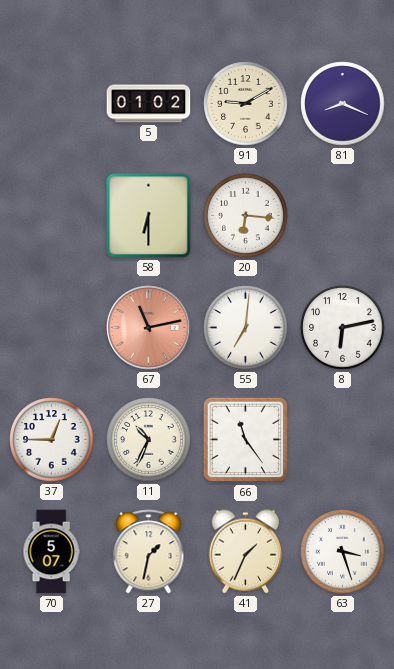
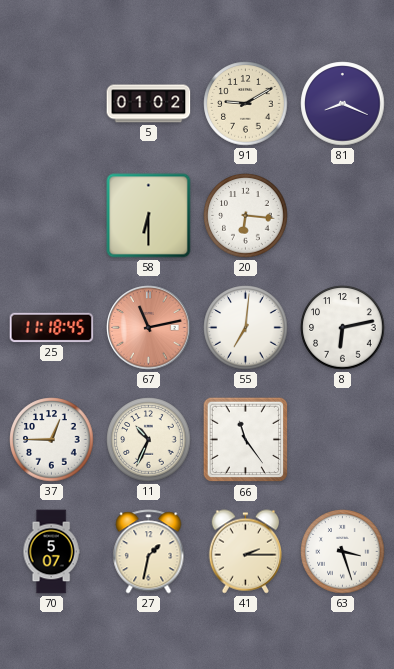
25: none -> 11:18 (52, 328)
41: 1:34 -> 2:15 (245, 552)
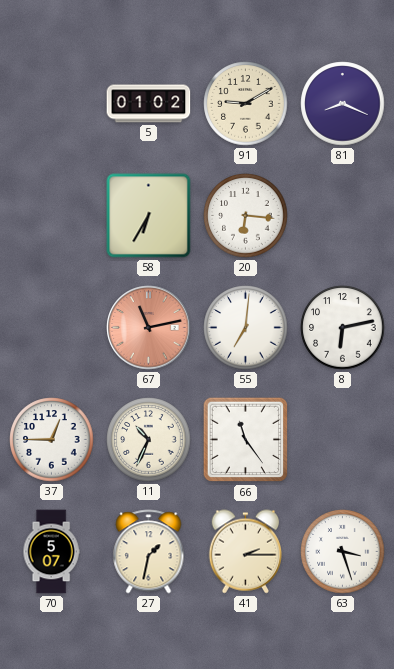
58: 6:30 -> 6:35 (149, 216)
25: 11:18 -> none (52, 328)
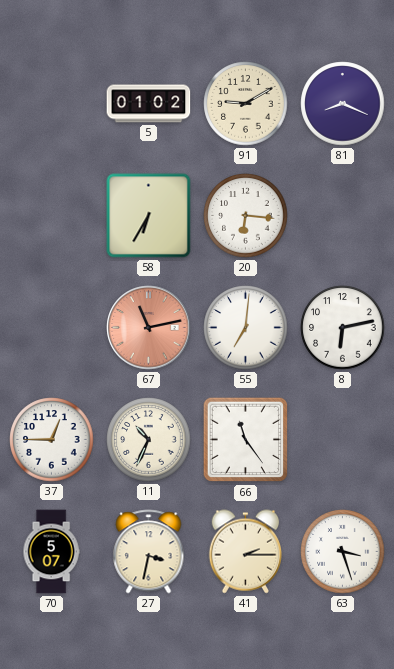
27: 1:32 -> 3:32 (149, 552)
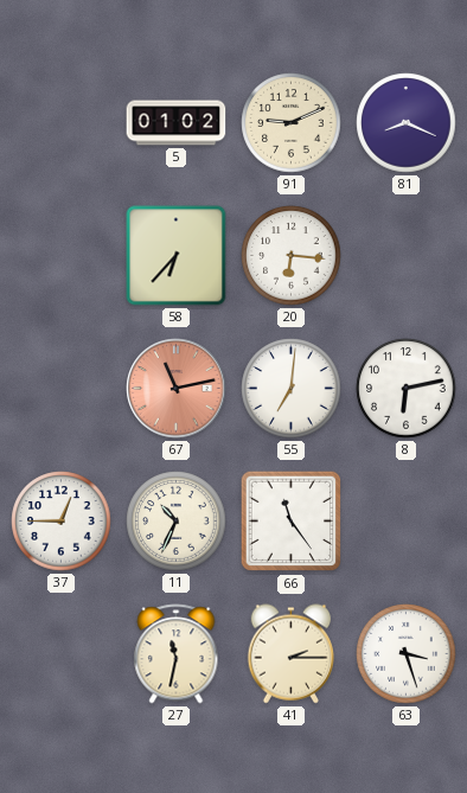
91: 9:10 -> 9:11 (292, 123)
58: 6:35 -> 6:37 (177, 256)
70: 5:07 -> none (51, 552)
27: 3:32 -> 11:32 (177, 654)
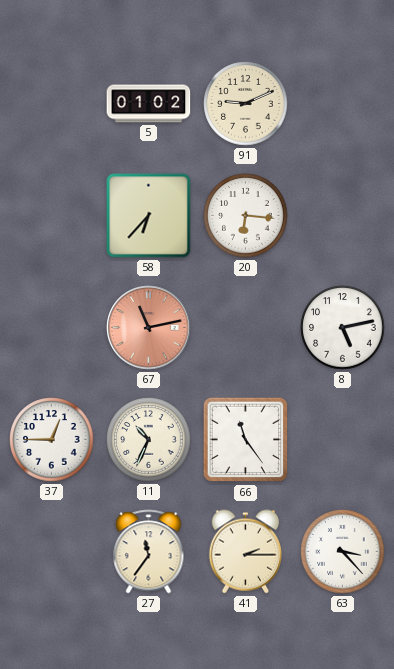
81: 8:19 -> none (407, 123)
55: 7:01 -> none (292, 389)
8: 6:13 -> 5:13 (343, 328)
27: 11:32 -> 11:36 (149, 552)
63: 3:27 -> 3:23 (343, 552)
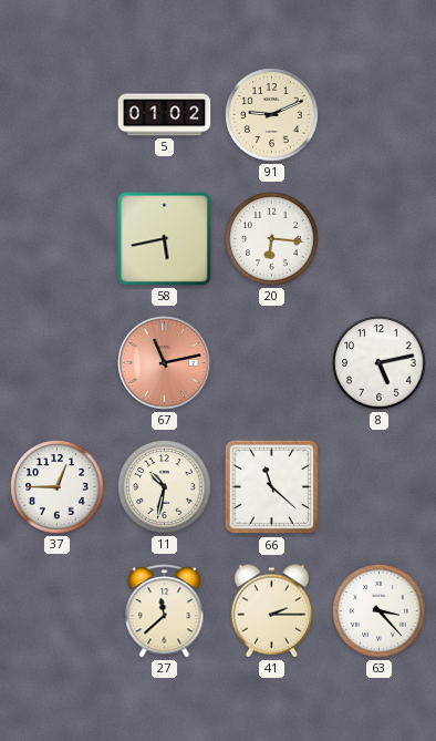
58: 6:37 -> 5:43 (165, 239)
11: 10:34 -> 10:32 (165, 487)
66: 11:24 -> 11:22 (272, 487)
27: 11:36 -> 11:38 (165, 611)
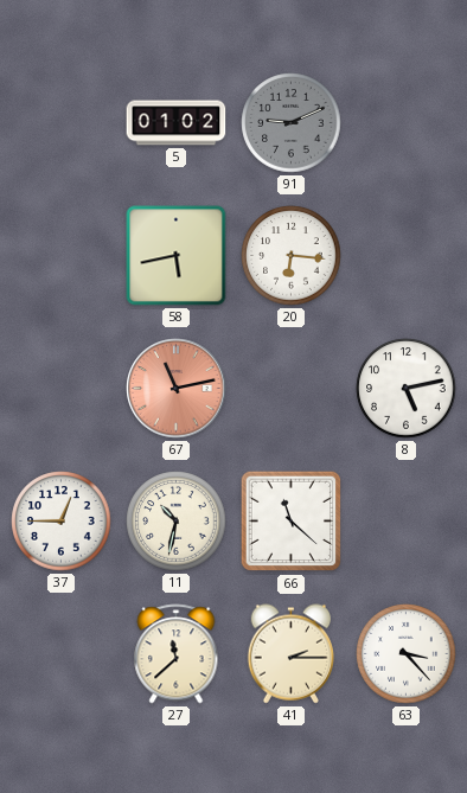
91 dial: cream -> grey (292, 123)
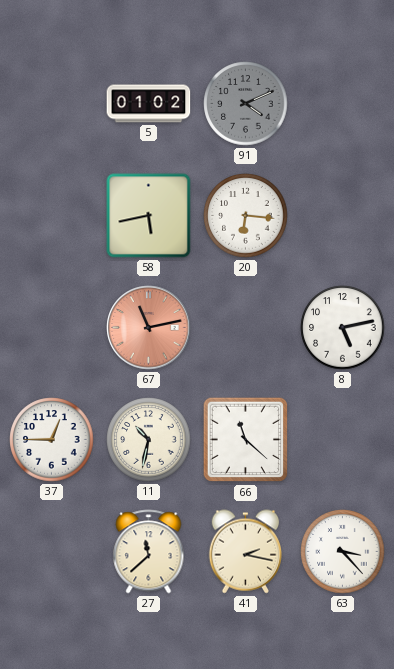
91: 9:11 -> 4:11 (246, 104)
41: 2:15 -> 2:17 (245, 552)
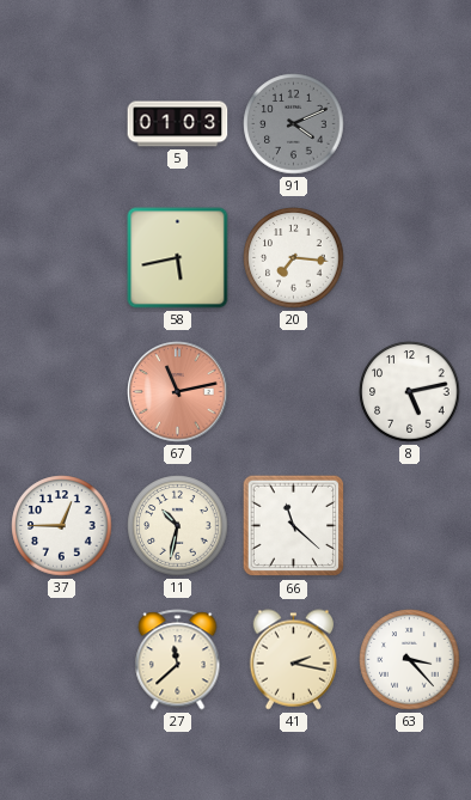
5: 01:02 -> 01:03 (178, 124)
20: 6:16 -> 7:16 (294, 258)
